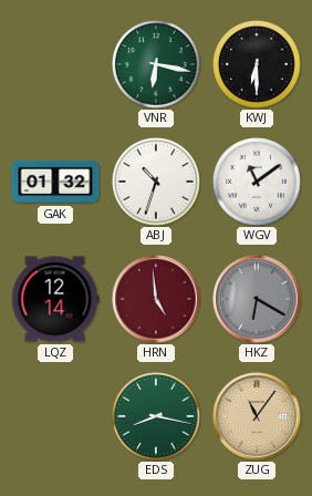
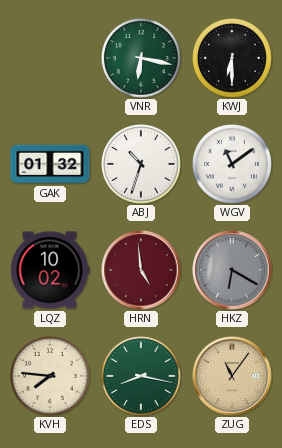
LQZ: 12:14 -> 10:02 (50, 270)
KVH: none -> 7:46 (51, 377)
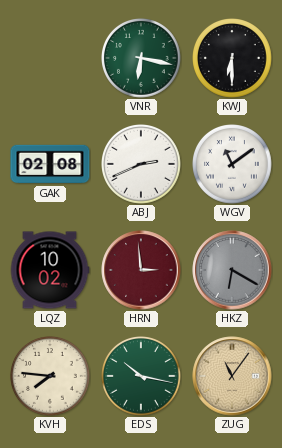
GAK: 01:32 -> 02:08 (50, 164)
ABJ: 10:33 -> 2:41 (142, 165)
HRN: 4:59 -> 2:59 (141, 270)
EDS: 8:17 -> 10:17 (142, 377)
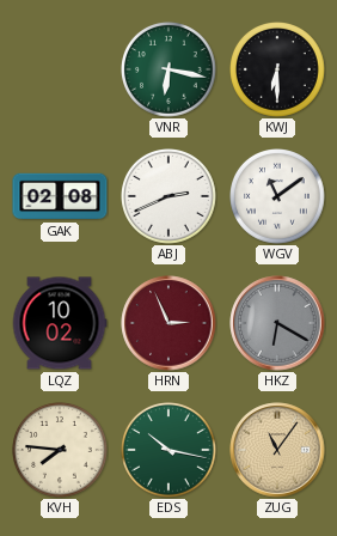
HRN: 2:59 -> 2:56 (168, 323)
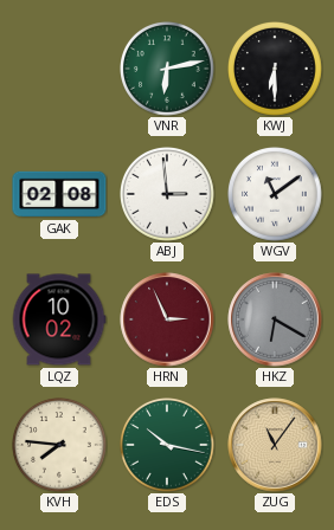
VNR: 6:17 -> 6:13 (168, 70)
ABJ: 2:41 -> 2:59 (168, 195)
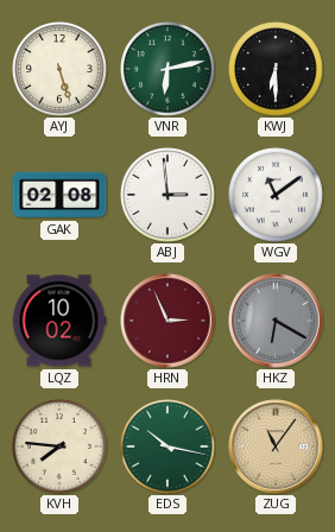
AYJ: none -> 5:27 (61, 70)
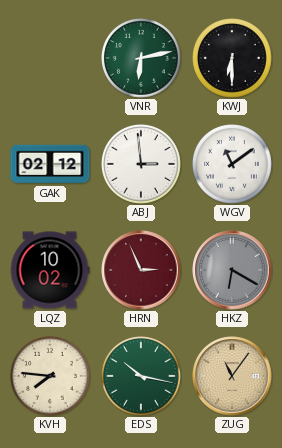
AYJ: 5:27 -> none (61, 70)
GAK: 02:08 -> 02:12 (50, 164)
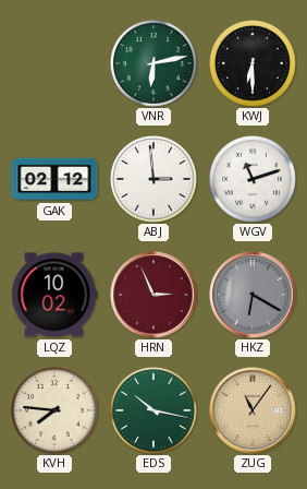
WGV: 11:09 -> 11:12 (254, 180)
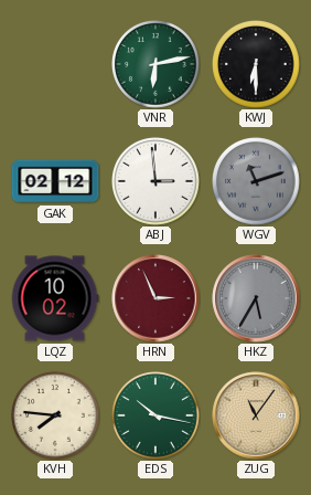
WGV dial: white -> grey (257, 182)
HKZ: 6:20 -> 5:35 (256, 298)
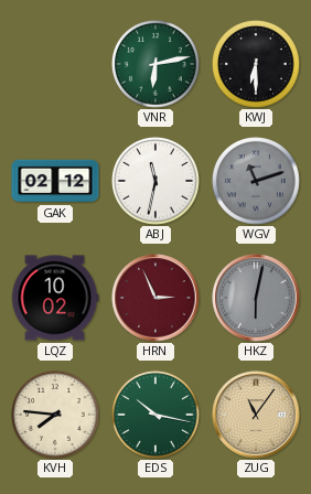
ABJ: 2:59 -> 11:32 (157, 182)
HKZ: 5:35 -> 6:02 (256, 298)
